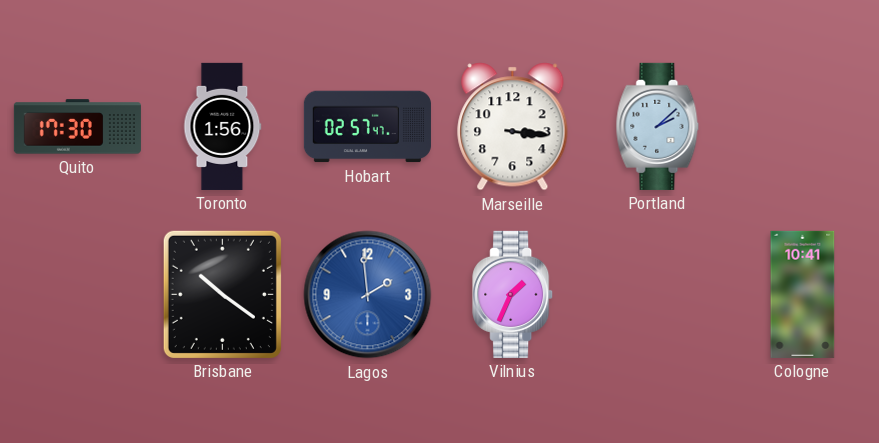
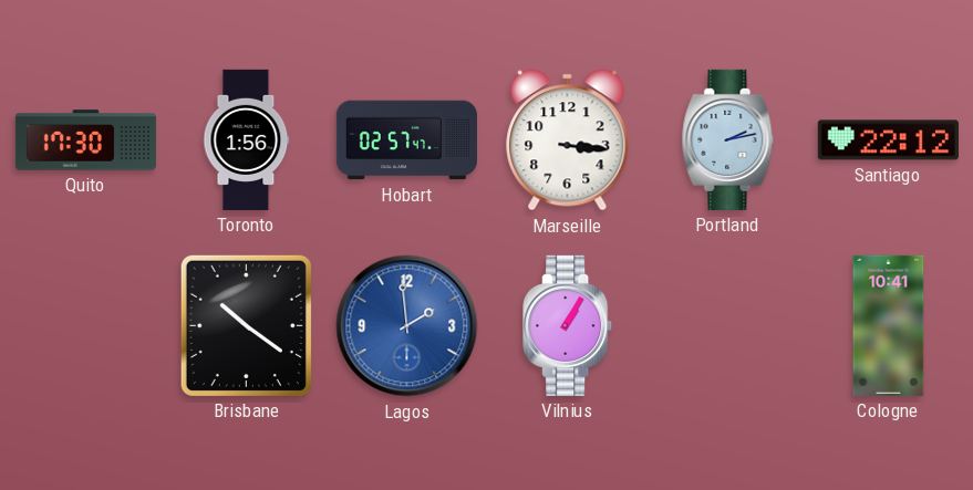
Portland: 2:08 -> 2:13 (728, 139)
Santiago: none -> 22:12 (888, 140)
Vilnius: 1:34 -> 1:05 (568, 325)
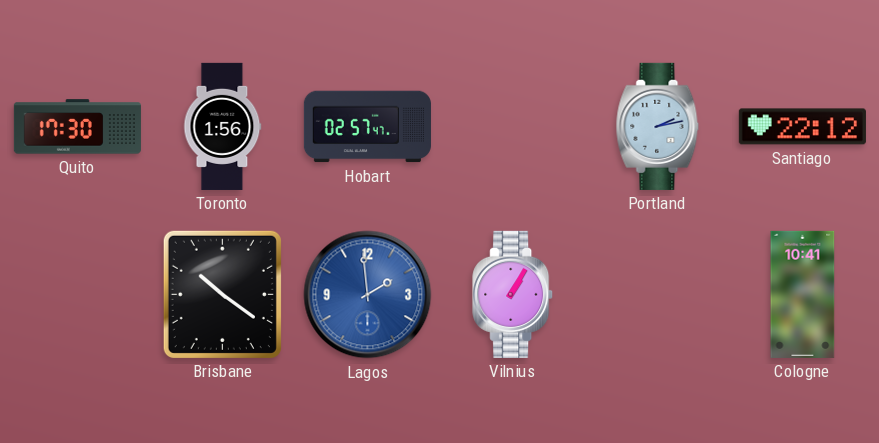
Marseille: 3:16 -> none (568, 140)
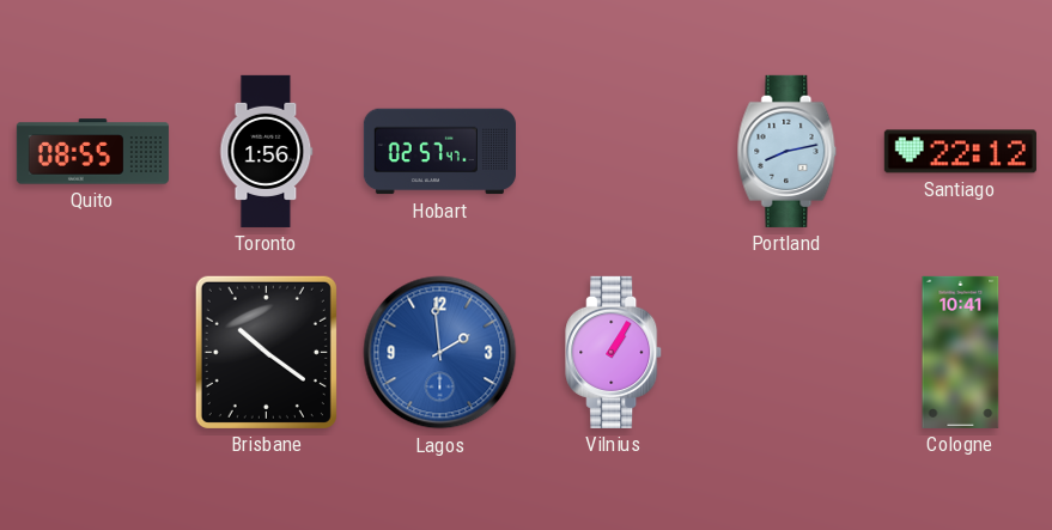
Quito: 17:30 -> 08:55 (92, 152)
Portland: 2:13 -> 8:13 (788, 151)
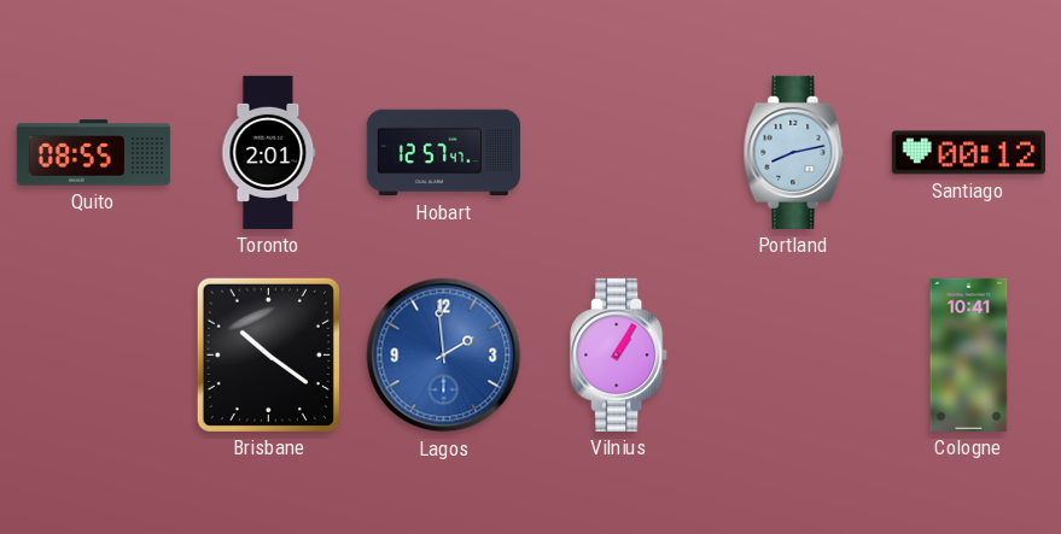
Toronto: 1:56 -> 2:01 (269, 152)
Hobart: 02:57 -> 12:57 (443, 153)
Santiago: 22:12 -> 00:12 (968, 153)
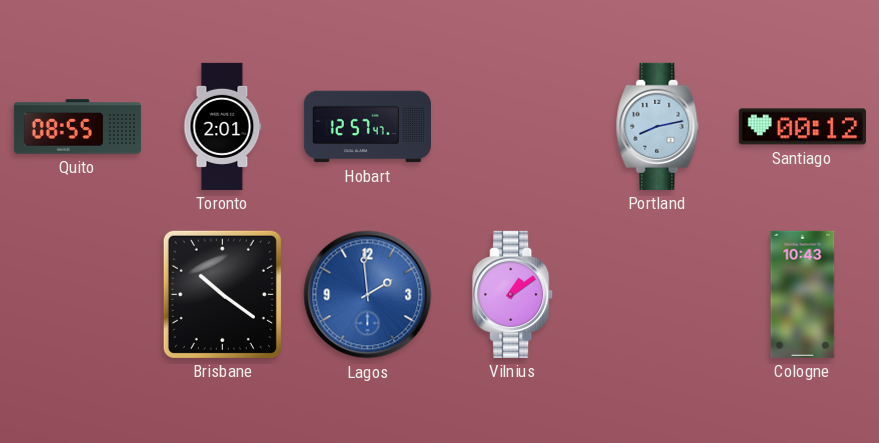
Vilnius: 1:05 -> 1:09 (513, 294)
Cologne: 10:41 -> 10:43 (803, 294)
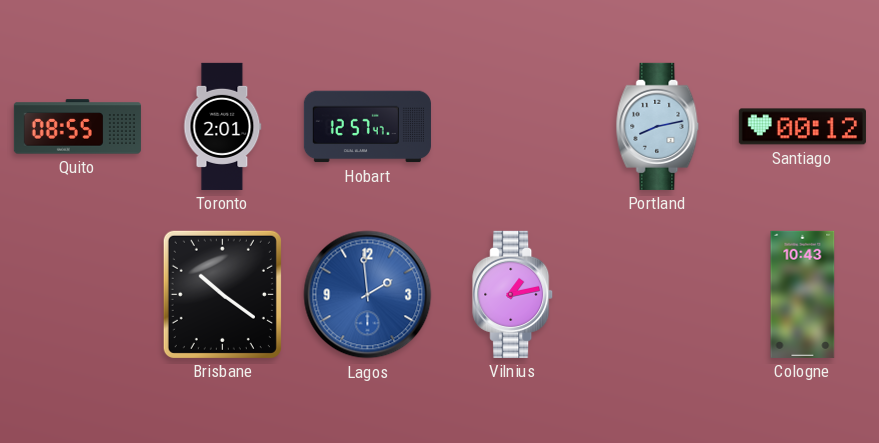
Vilnius: 1:09 -> 1:13 (513, 294)
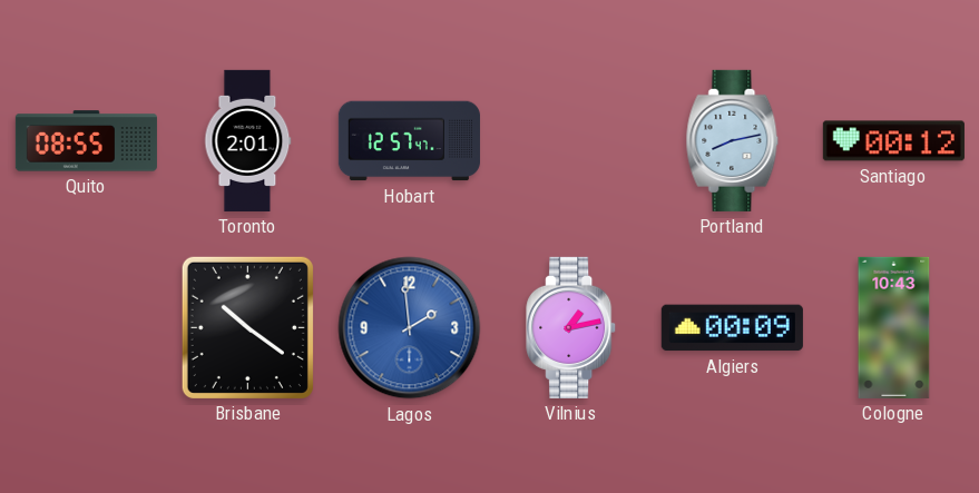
Algiers: none -> 00:09 (732, 328)
